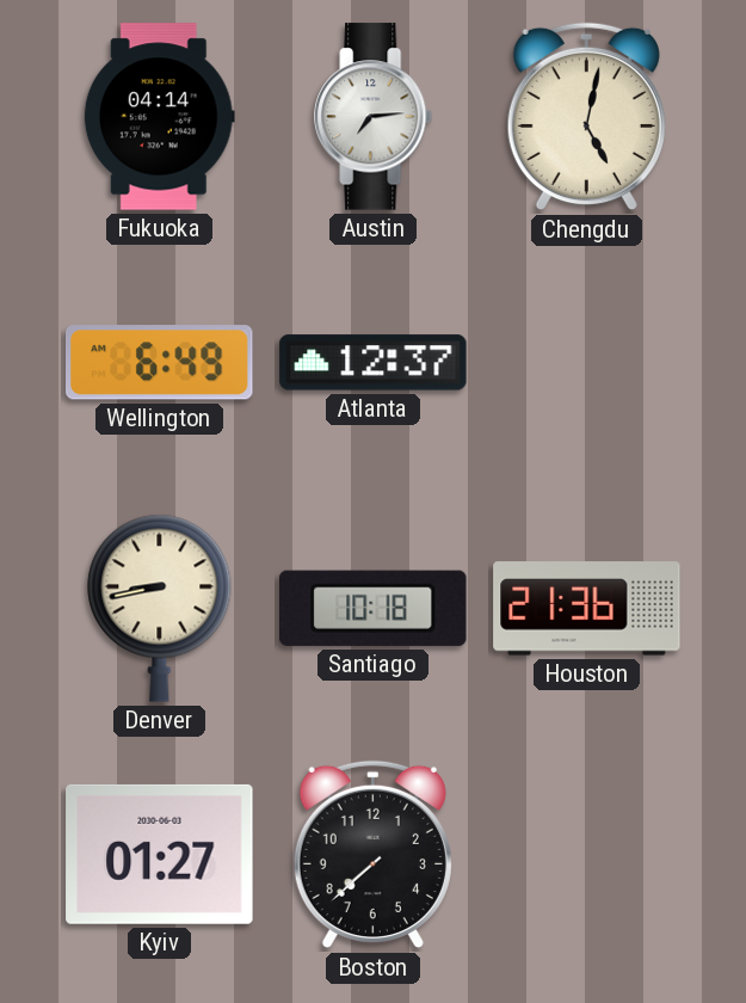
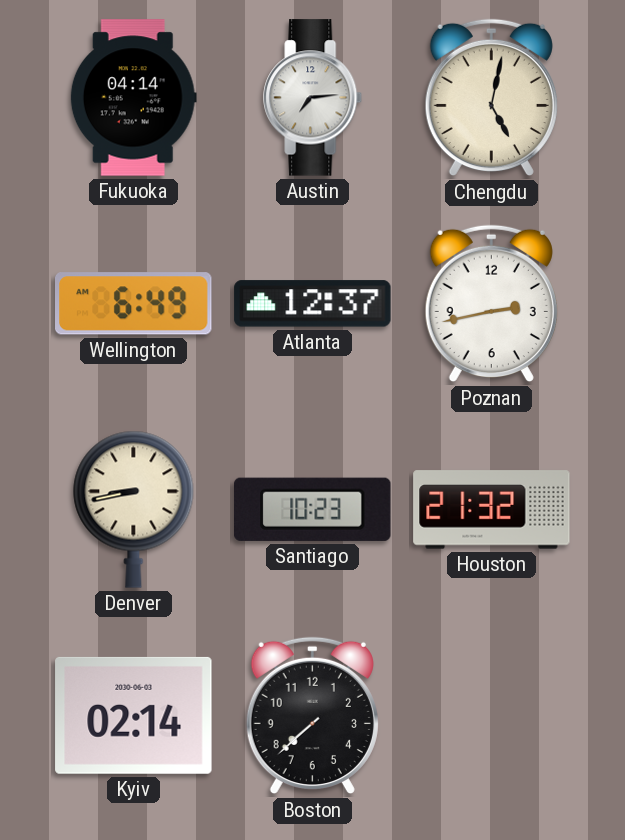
Poznan: none -> 2:43 (491, 304)
Santiago: 10:18 -> 10:23 (313, 509)
Houston: 21:36 -> 21:32 (492, 510)
Kyiv: 01:27 -> 02:14 (134, 715)
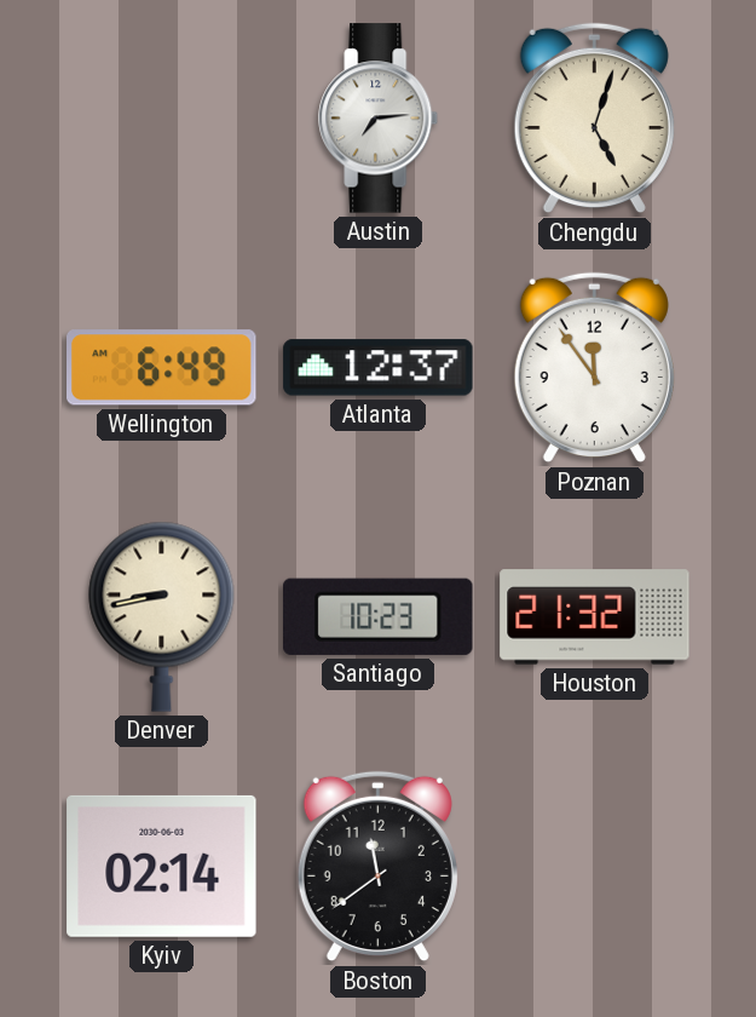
Fukuoka: 04:14 -> none (133, 98)
Chengdu: 5:02 -> 5:03 (594, 119)
Poznan: 2:43 -> 11:54 (594, 368)
Boston: 7:38 -> 11:39 (377, 867)
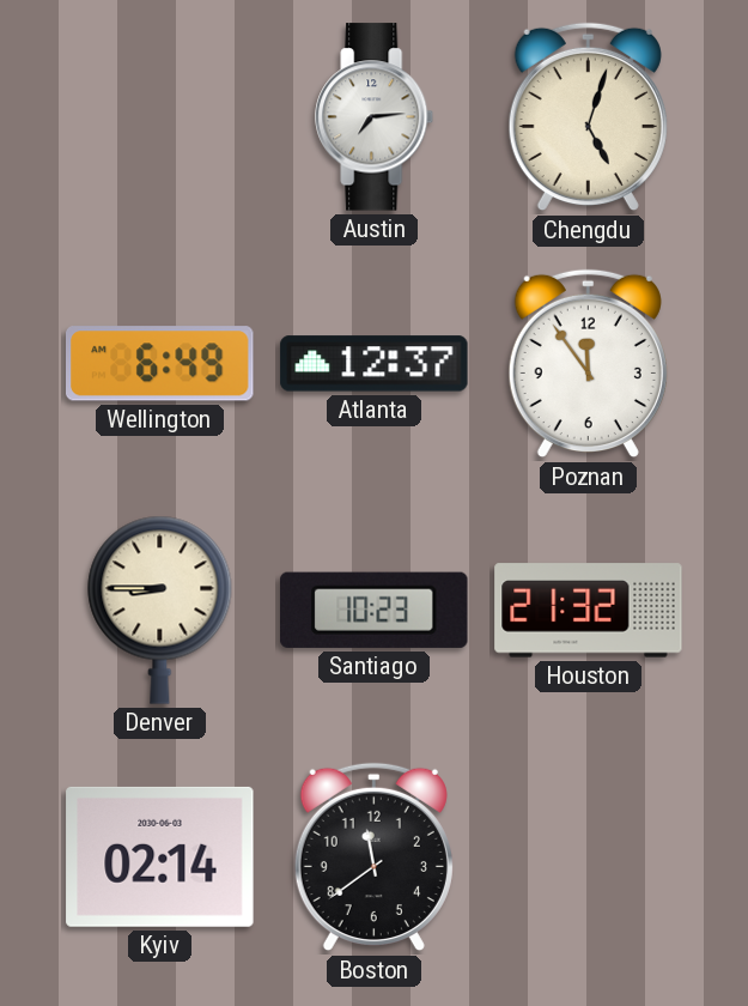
Denver: 8:43 -> 8:45 (160, 610)
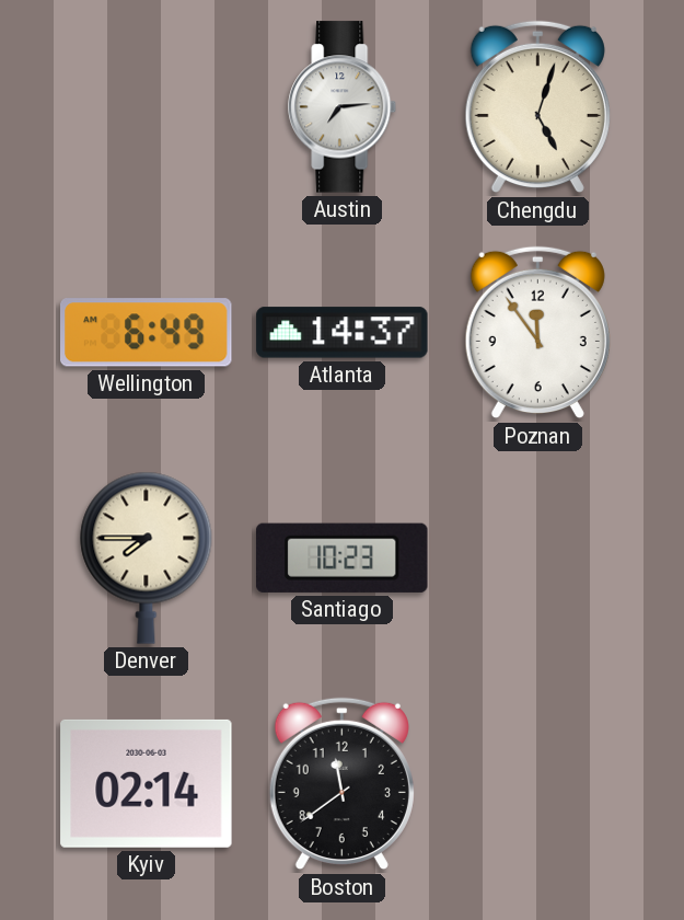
Atlanta: 12:37 -> 14:37 (343, 333)
Denver: 8:45 -> 7:45 (147, 557)
Houston: 21:32 -> none (589, 611)
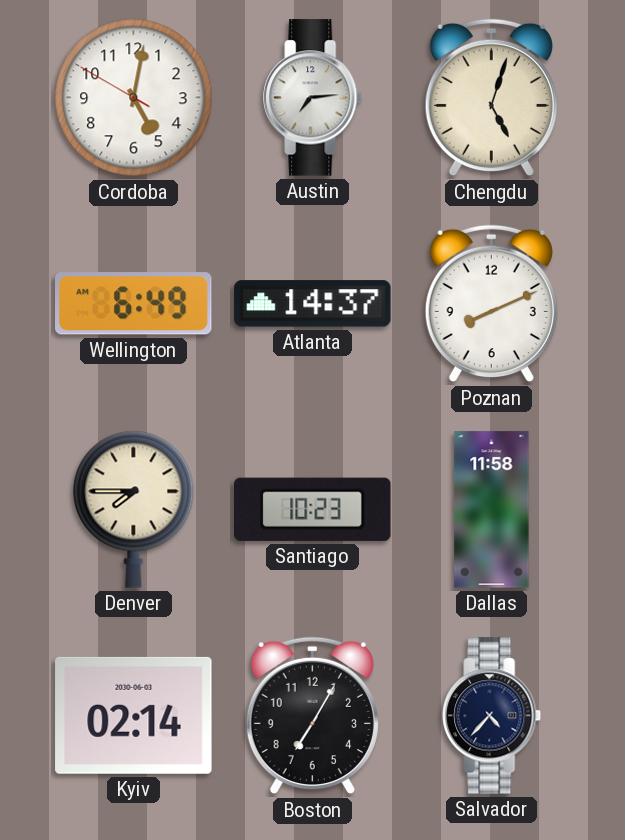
Cordoba: none -> 5:01 (134, 98)
Poznan: 11:54 -> 8:11 (491, 304)
Dallas: none -> 11:58 (492, 510)
Boston: 11:39 -> 7:05 (312, 716)
Salvador: none -> 4:37 (492, 716)
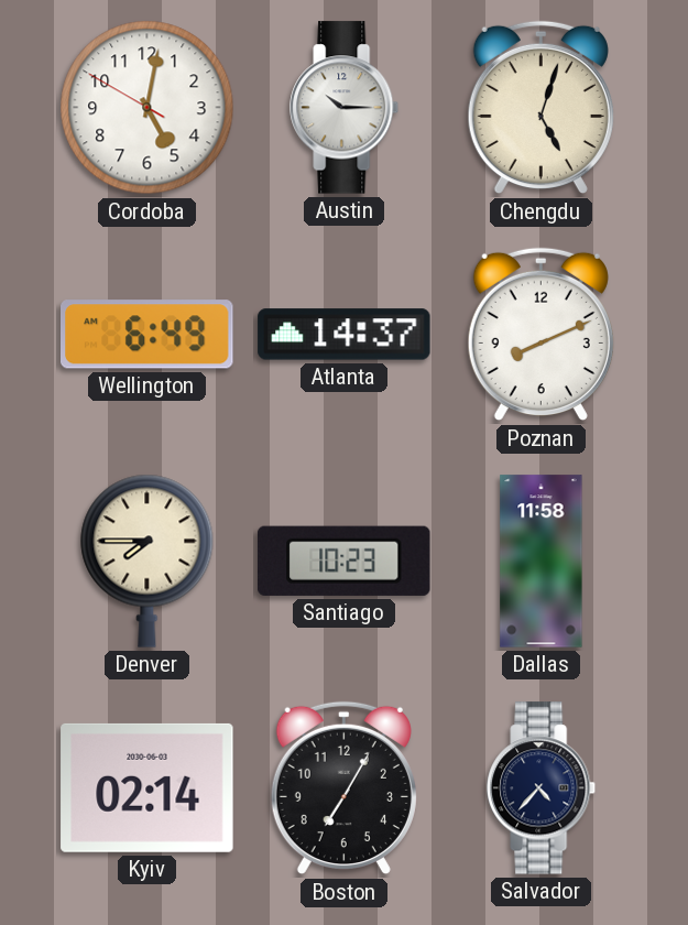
Austin: 7:14 -> 10:15 (345, 108)
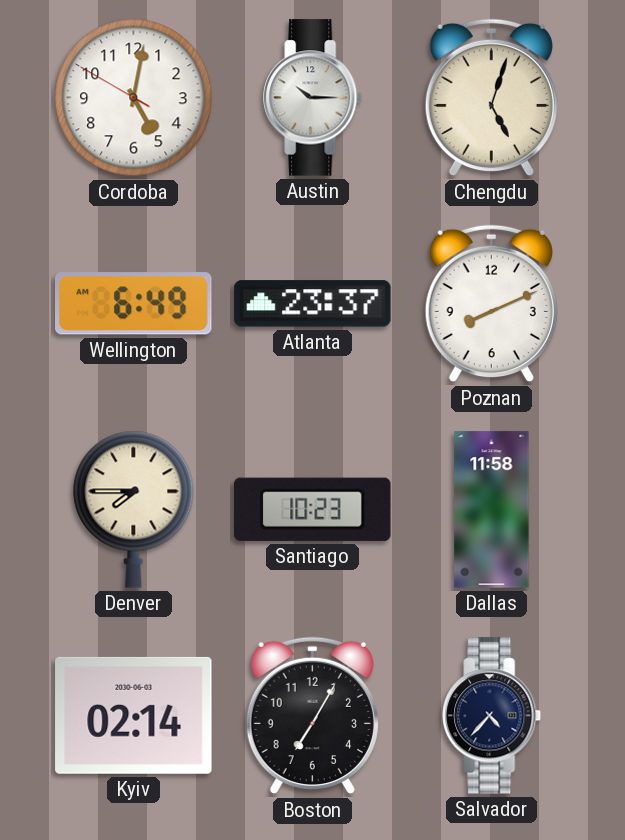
Atlanta: 14:37 -> 23:37 (313, 304)
